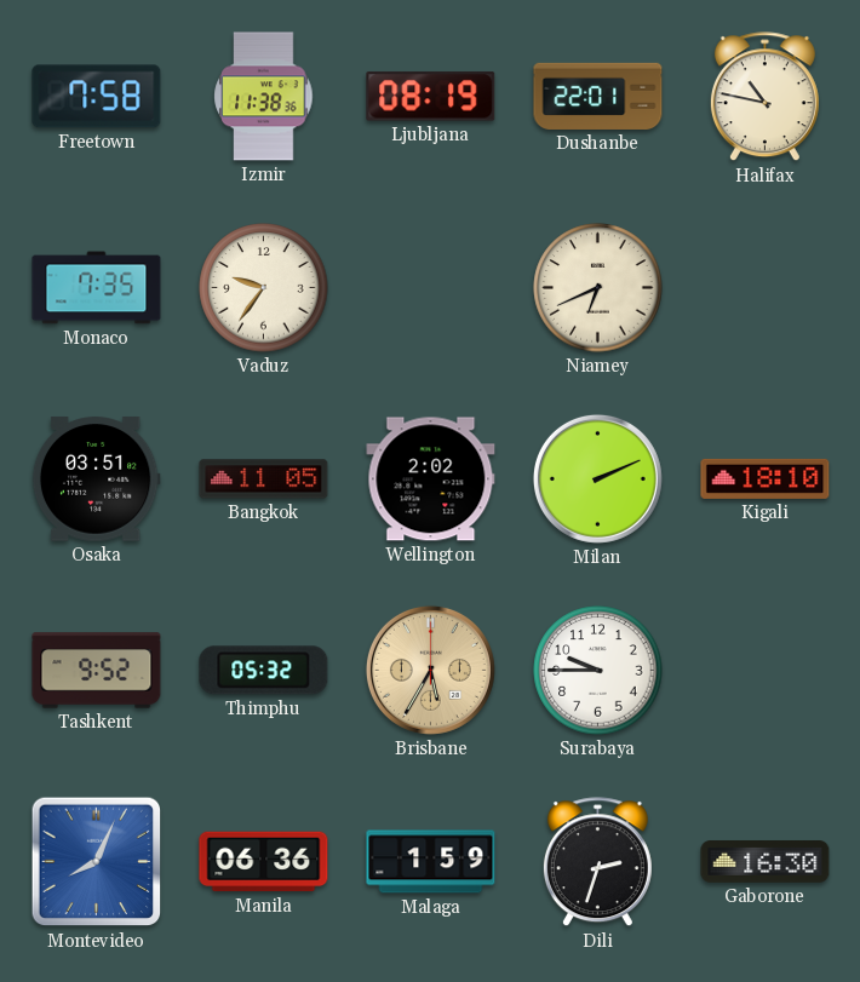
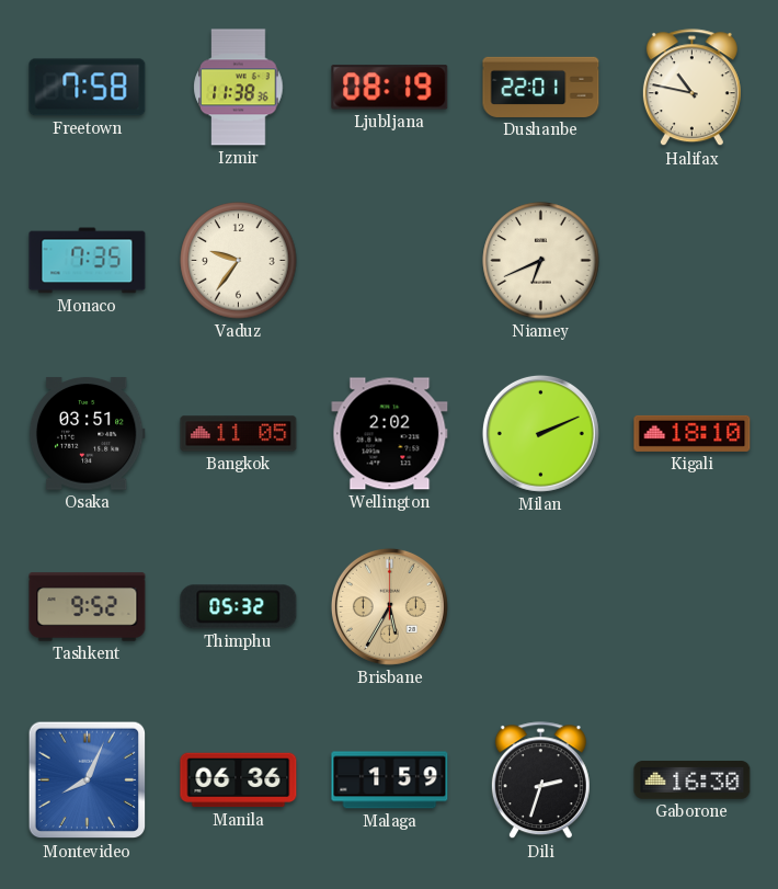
Surabaya: 9:45 -> none (598, 671)
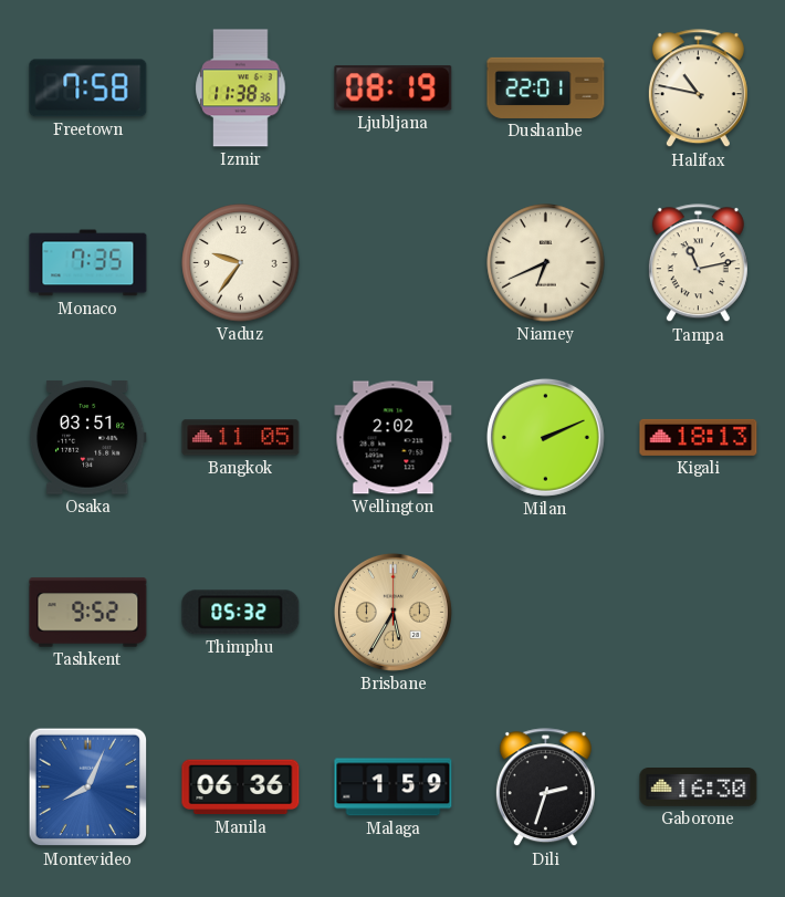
Tampa: none -> 11:13 (698, 263)
Kigali: 18:10 -> 18:13 (699, 437)
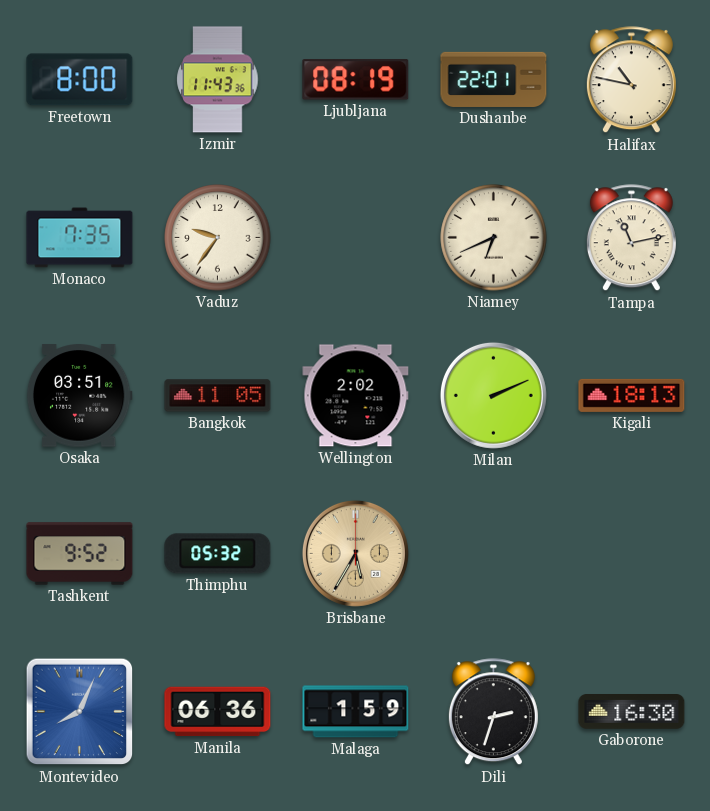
Freetown: 7:58 -> 8:00 (80, 80)
Izmir: 11:38 -> 11:43 (218, 80)
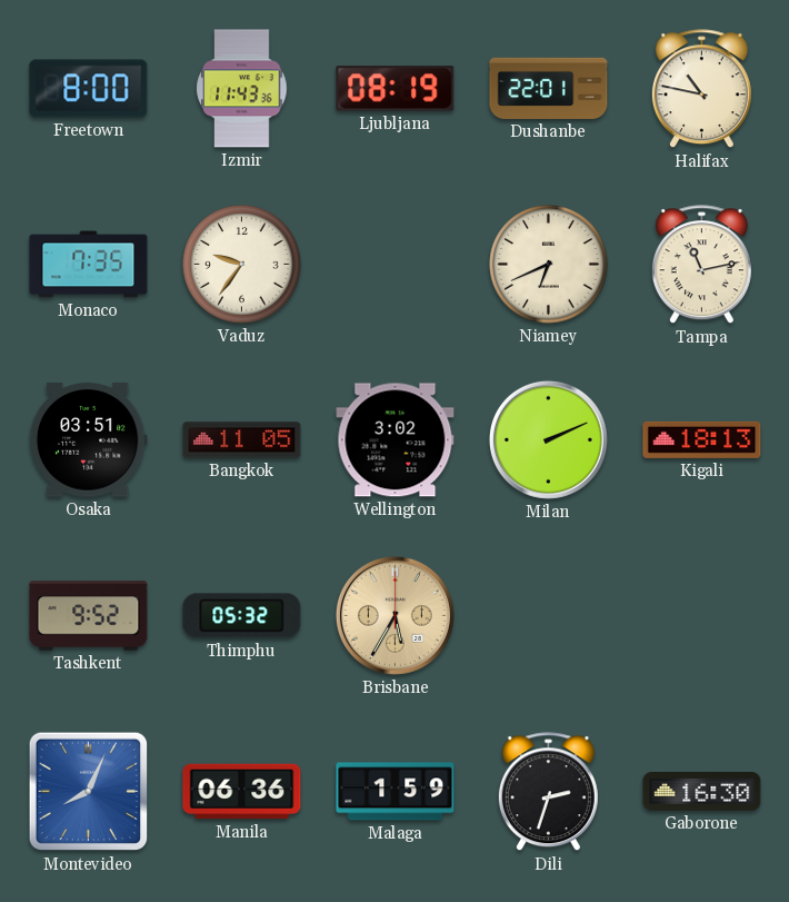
Wellington: 2:02 -> 3:02 (396, 440)
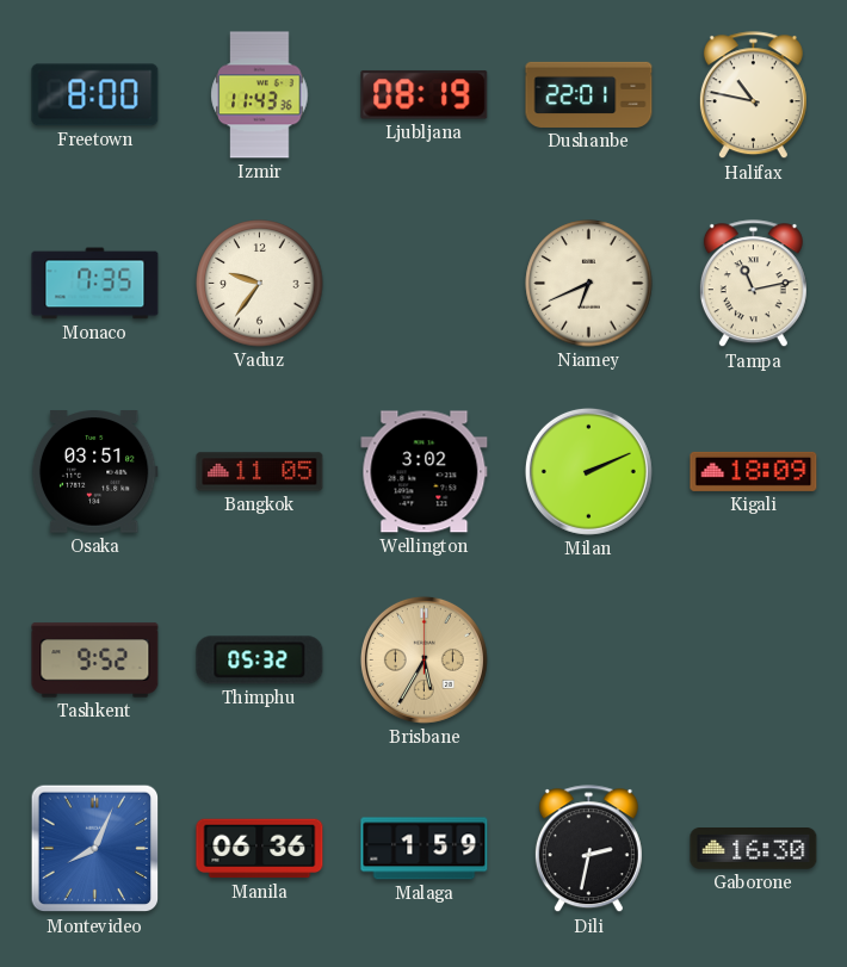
Kigali: 18:13 -> 18:09 (754, 471)
Dili: 2:33 -> 2:32 (588, 849)
